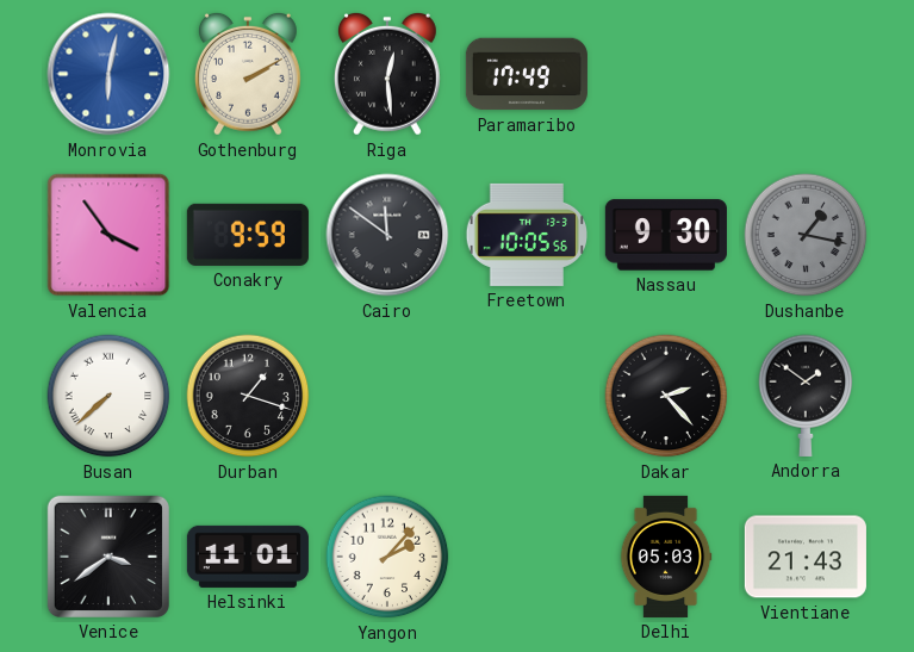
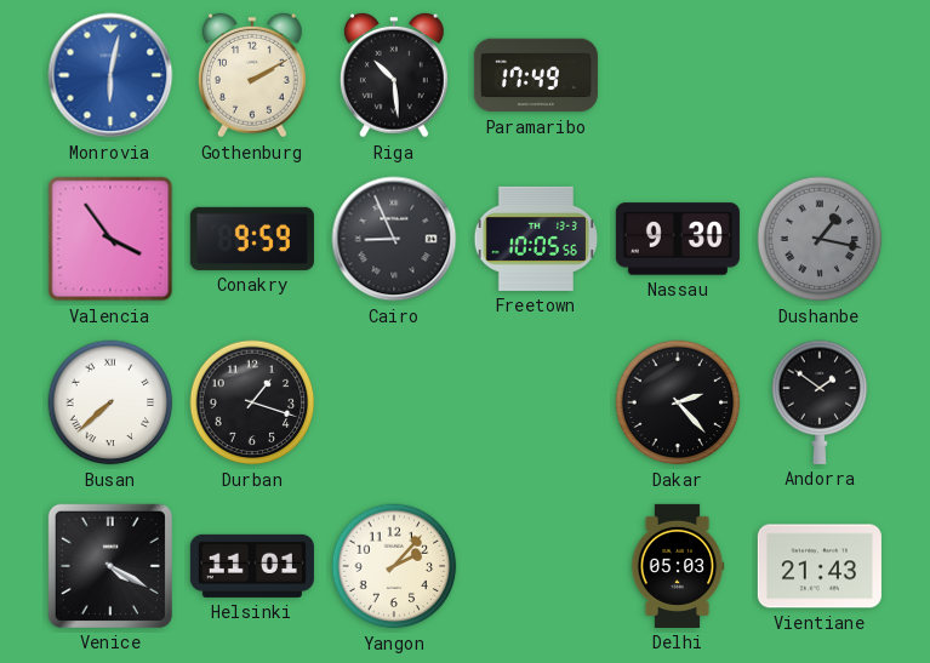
Riga: 12:29 -> 10:29 (394, 75)
Cairo: 11:51 -> 8:56 (394, 239)
Venice: 3:39 -> 4:20 (110, 566)
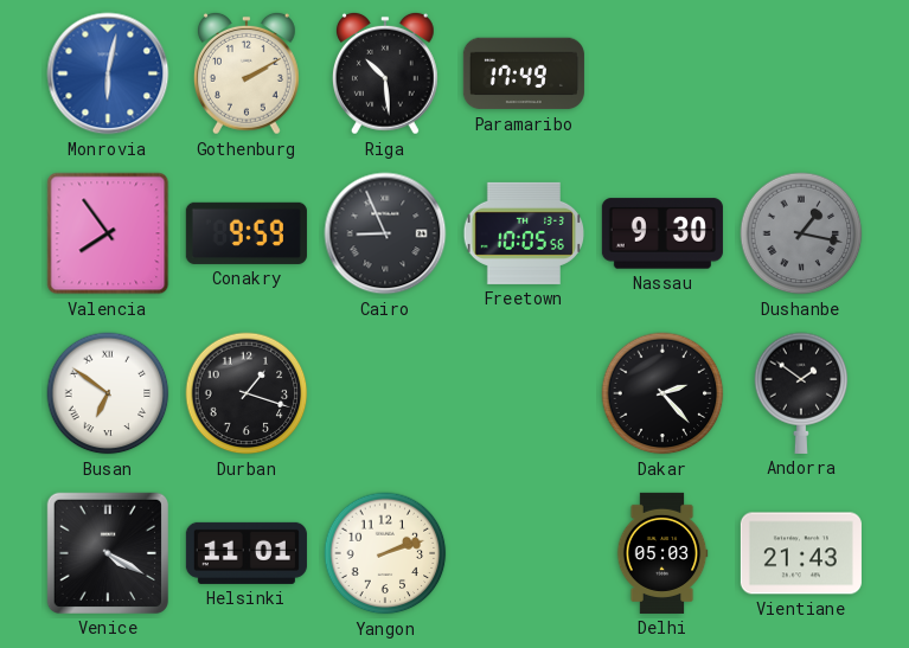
Valencia: 3:54 -> 7:54 (108, 233)
Busan: 7:38 -> 6:51 (108, 393)
Yangon: 2:07 -> 2:12 (385, 553)
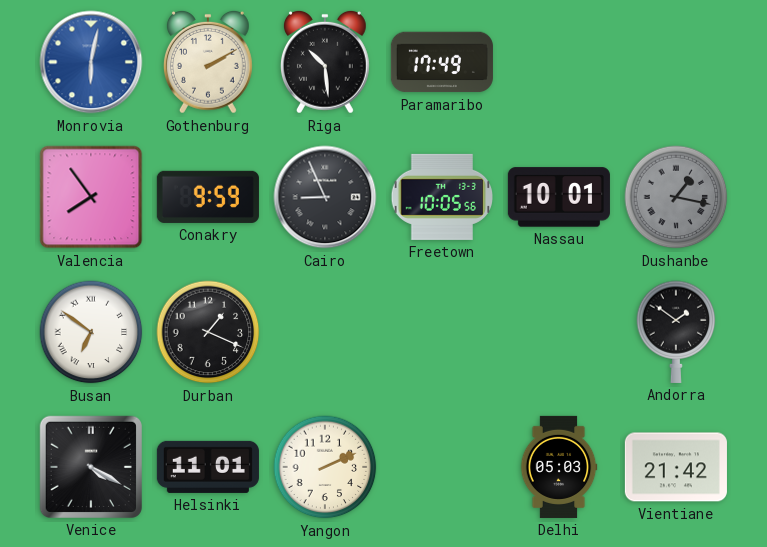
Nassau: 9:30 -> 10:01 (559, 197)
Durban: 1:18 -> 1:19 (208, 332)
Dakar: 2:23 -> none (662, 393)
Yangon: 2:12 -> 2:11 (325, 467)
Vientiane: 21:43 -> 21:42 (676, 467)
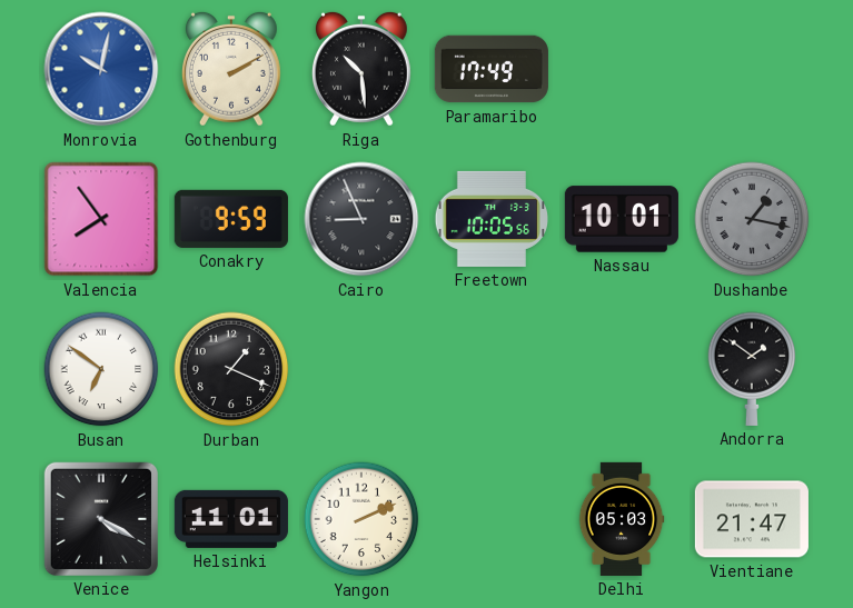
Monrovia: 6:02 -> 10:02 (101, 69)
Vientiane: 21:42 -> 21:47 (752, 519)
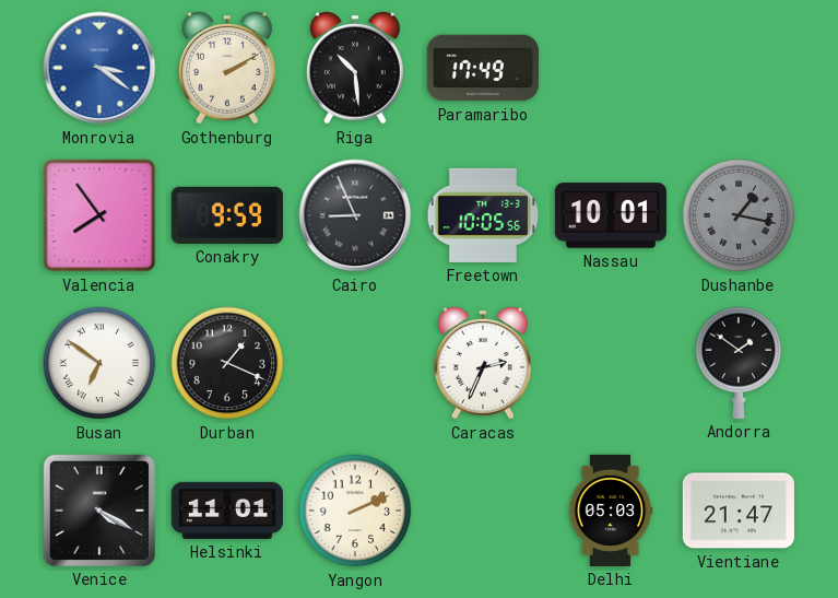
Monrovia: 10:02 -> 3:21 (99, 68)
Caracas: none -> 2:34 (483, 363)
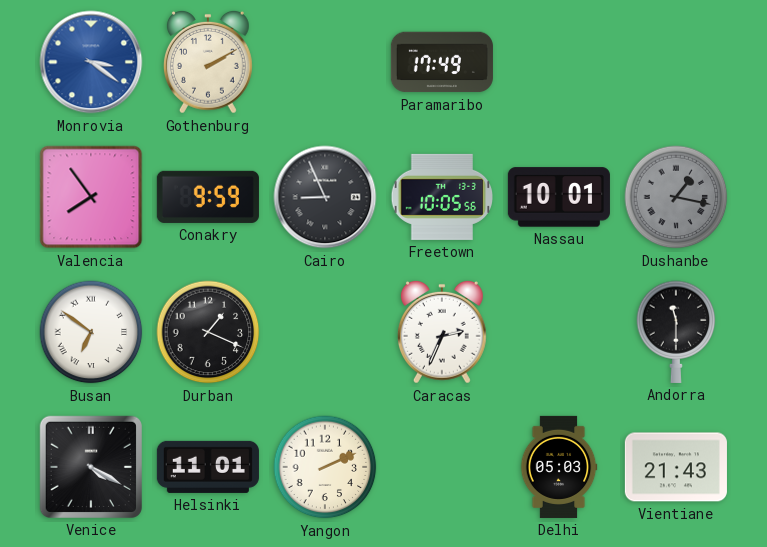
Riga: 10:29 -> none (355, 68)
Andorra: 1:51 -> 11:30 (676, 332)
Vientiane: 21:47 -> 21:43 (676, 467)
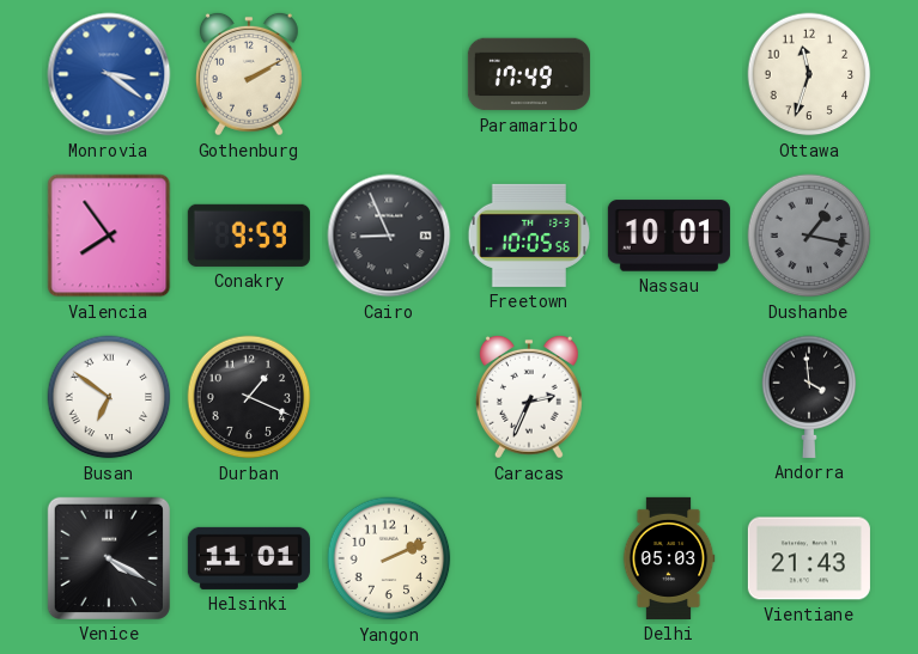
Ottawa: none -> 11:33 (809, 74)
Andorra: 11:30 -> 3:59 (809, 397)
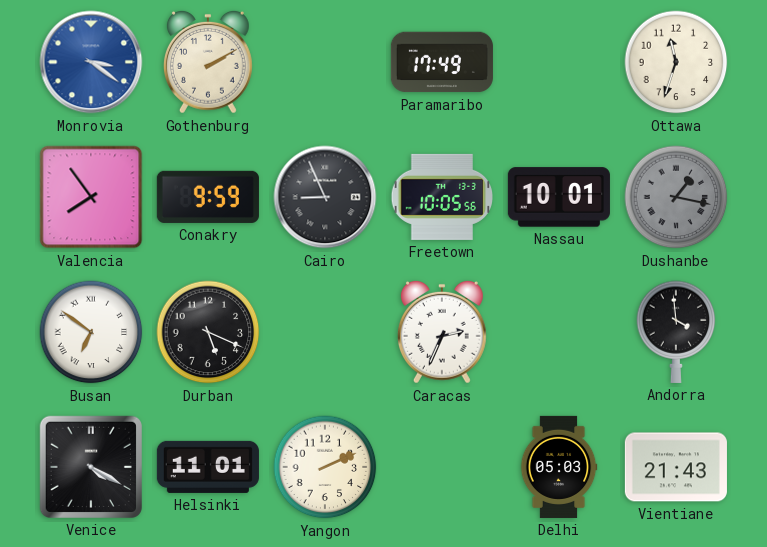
Durban: 1:19 -> 5:19 (208, 332)
